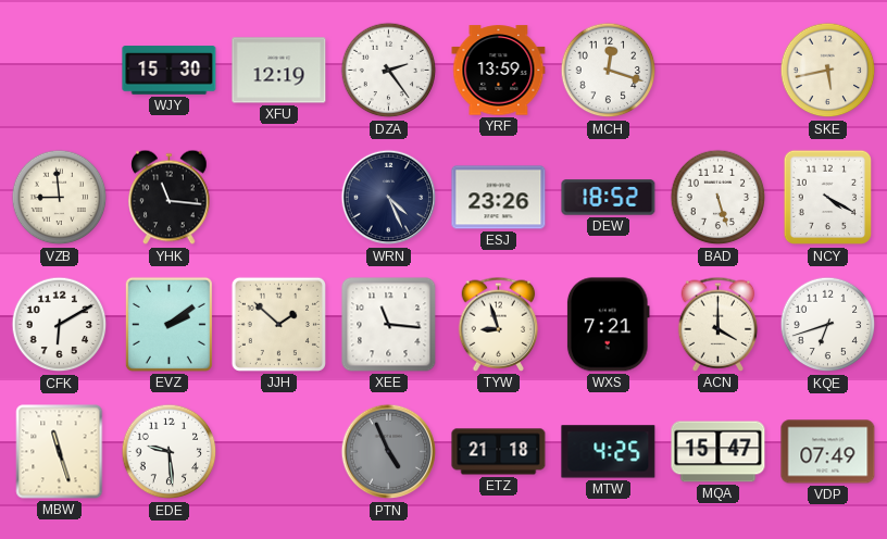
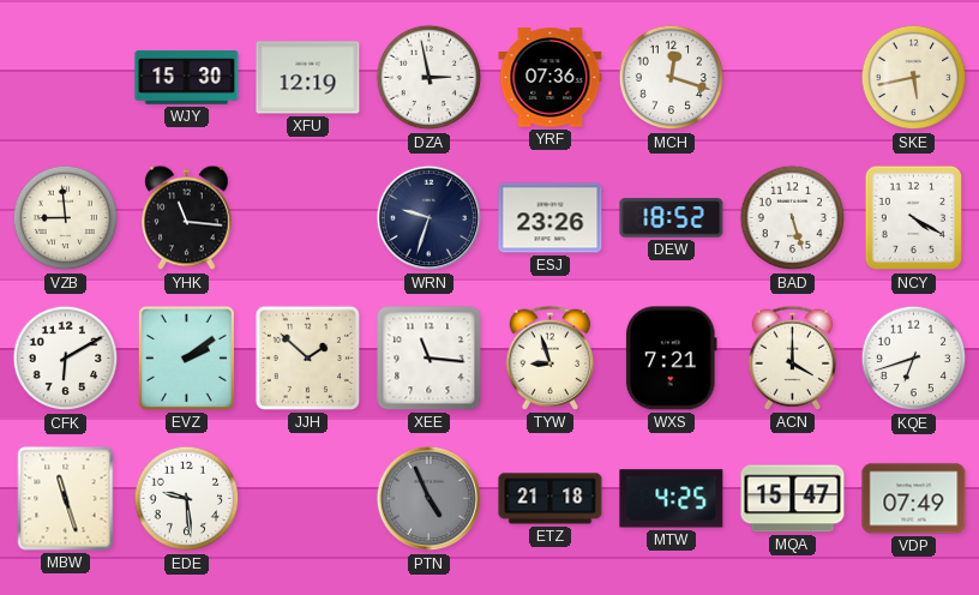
DZA: 2:24 -> 2:58 (430, 78)
YRF: 13:59 -> 07:36 (551, 78)
WRN: 4:26 -> 9:33 (430, 218)
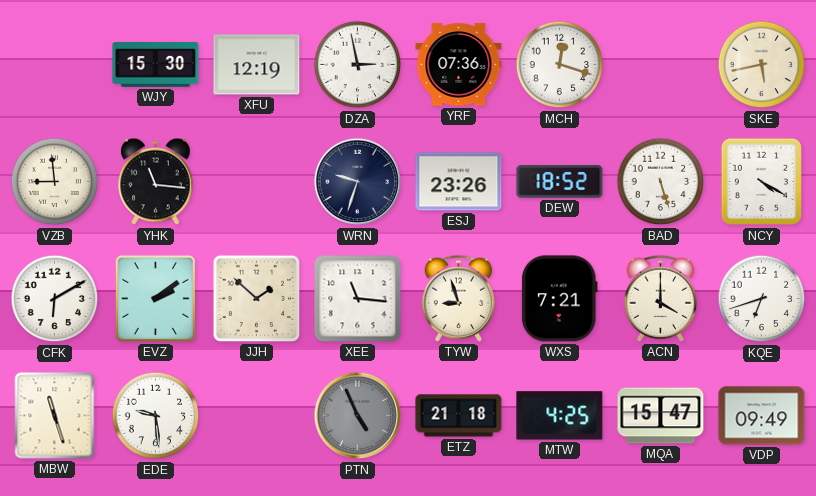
VDP: 07:49 -> 09:49 (762, 416)
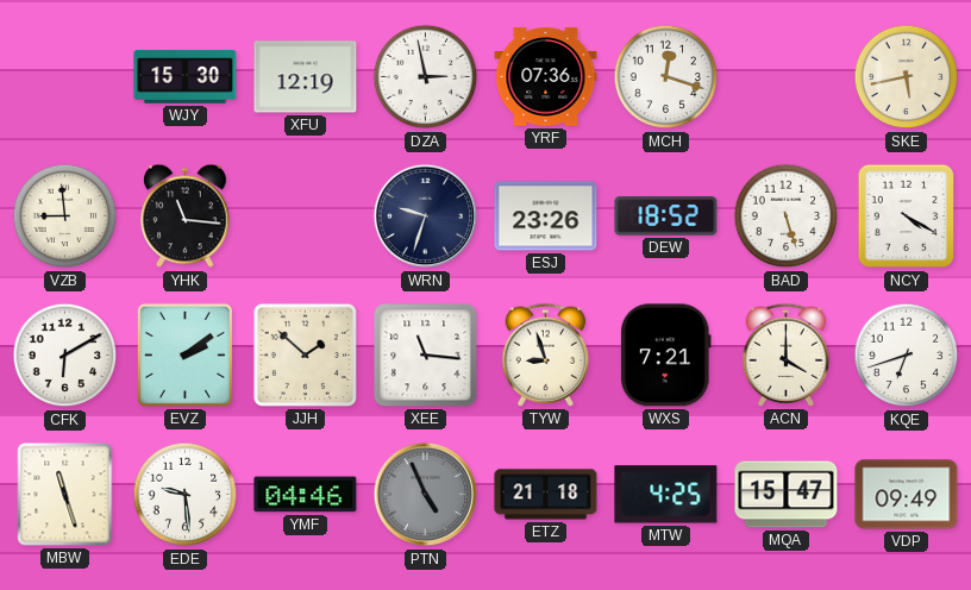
YMF: none -> 04:46 (306, 495)
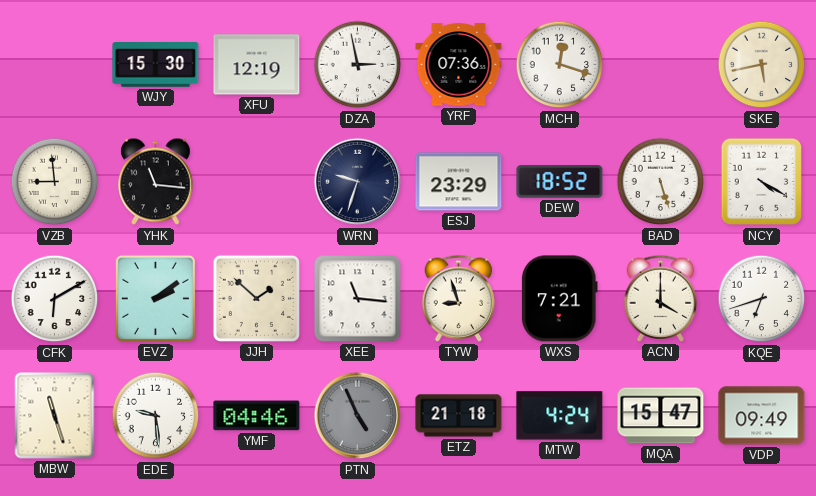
ESJ: 23:26 -> 23:29 (459, 182)
MTW: 4:25 -> 4:24 (560, 416)
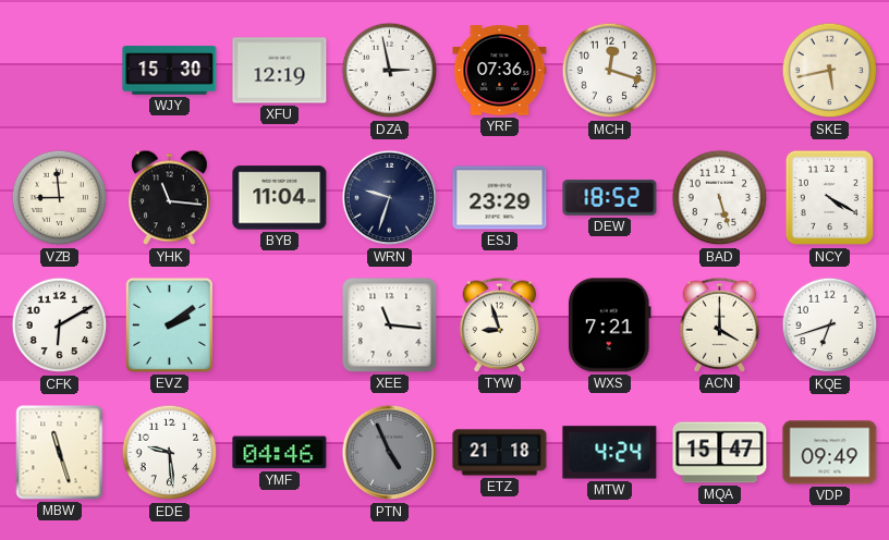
BYB: none -> 11:04 (280, 198)
JJH: 1:52 -> none (256, 298)
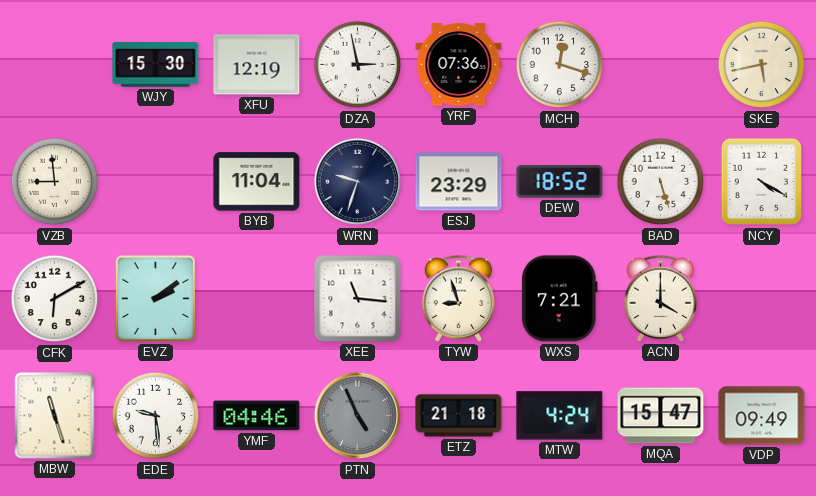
YHK: 11:16 -> none (170, 198)
KQE: 6:42 -> none (830, 326)
